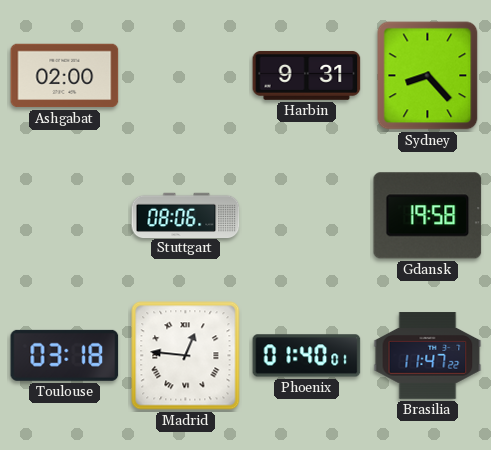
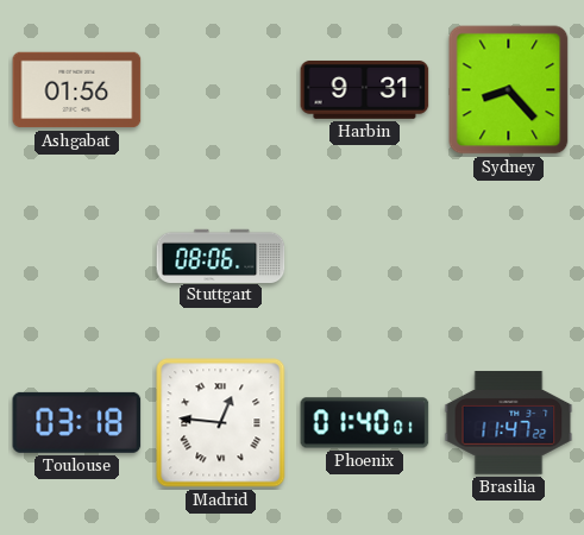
Ashgabat: 02:00 -> 01:56 (77, 90)
Gdansk: 19:58 -> none (428, 216)
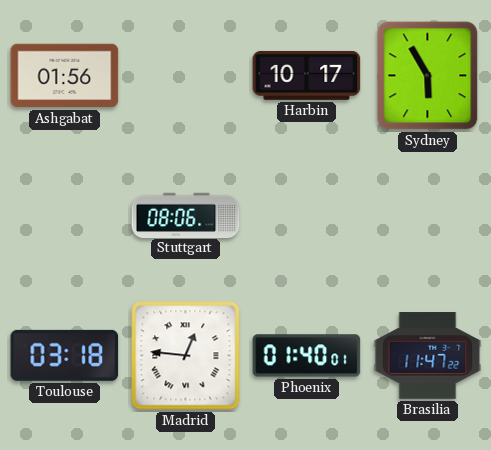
Harbin: 9:31 -> 10:17 (307, 75)
Sydney: 8:23 -> 5:55 (428, 76)
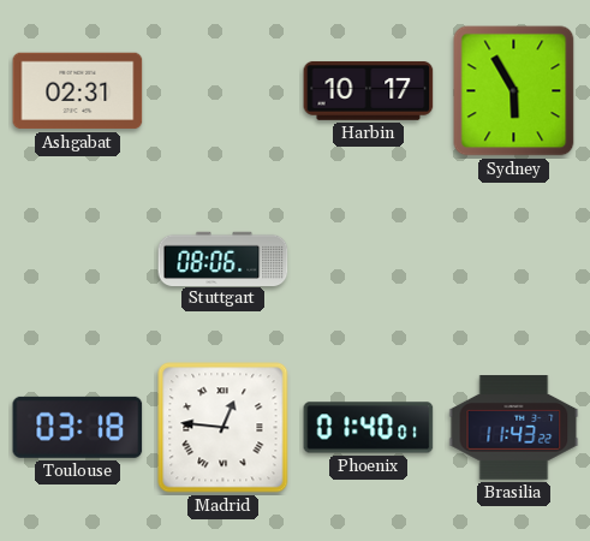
Ashgabat: 01:56 -> 02:31 (78, 91)
Brasilia: 11:47 -> 11:43 (514, 428)
